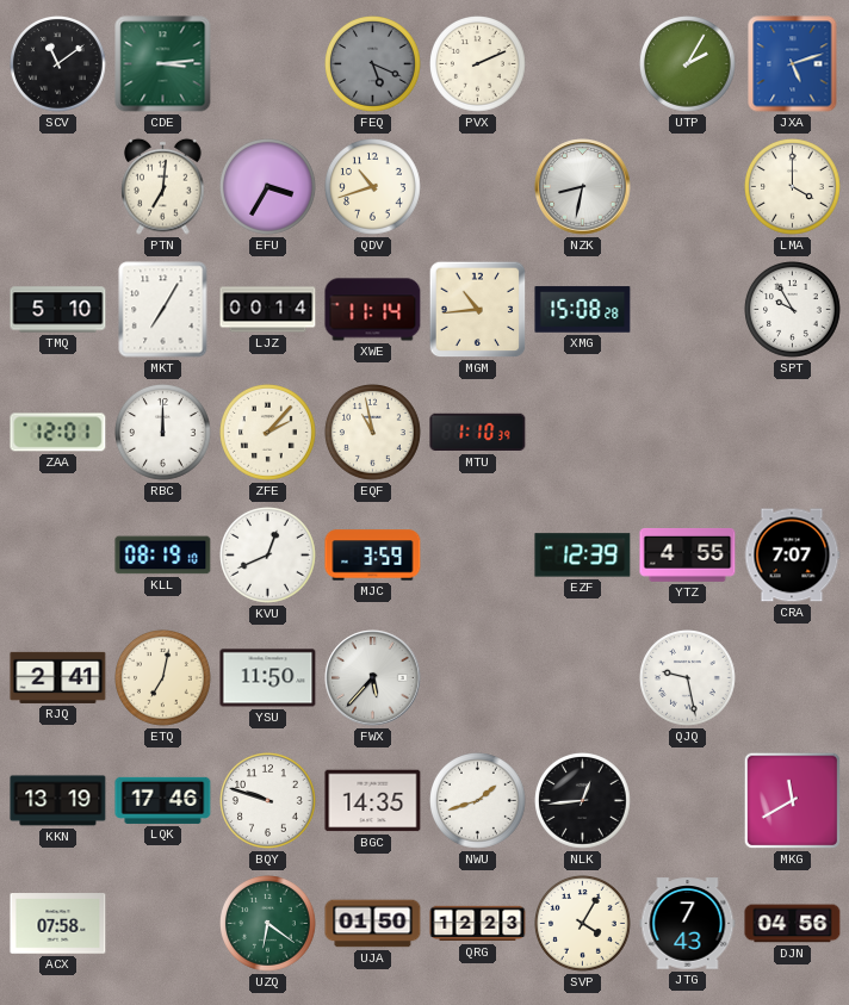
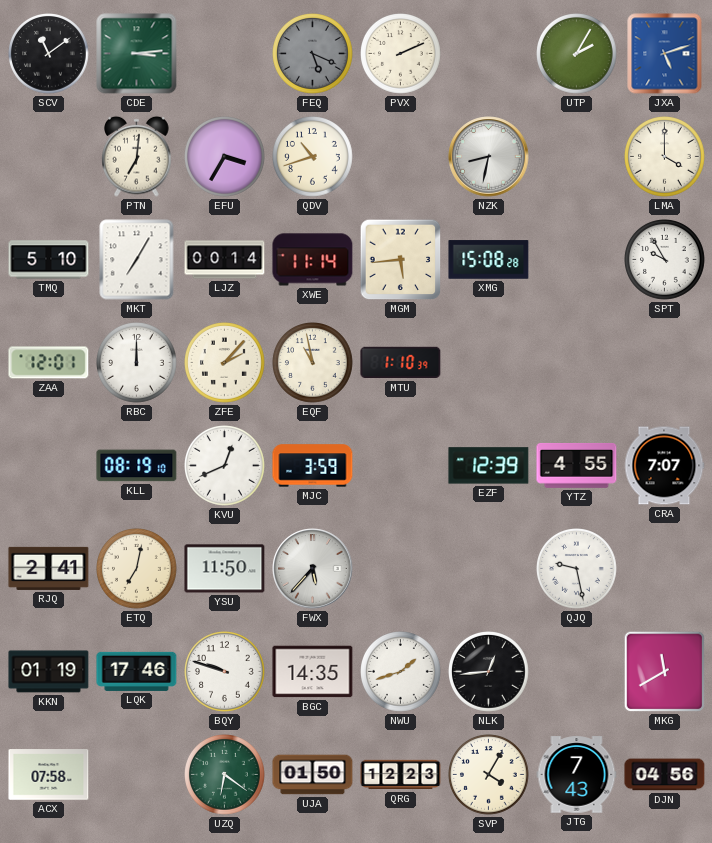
MGM: 10:44 -> 5:44 (401, 260)
KKN: 13:19 -> 01:19 (49, 672)
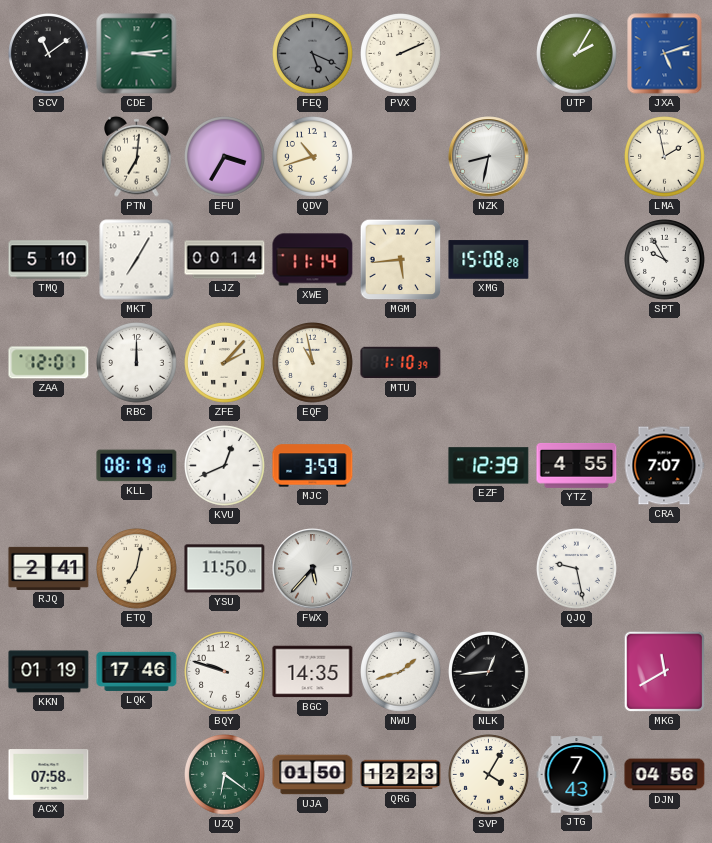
LMA: 4:00 -> 1:58 (665, 157)
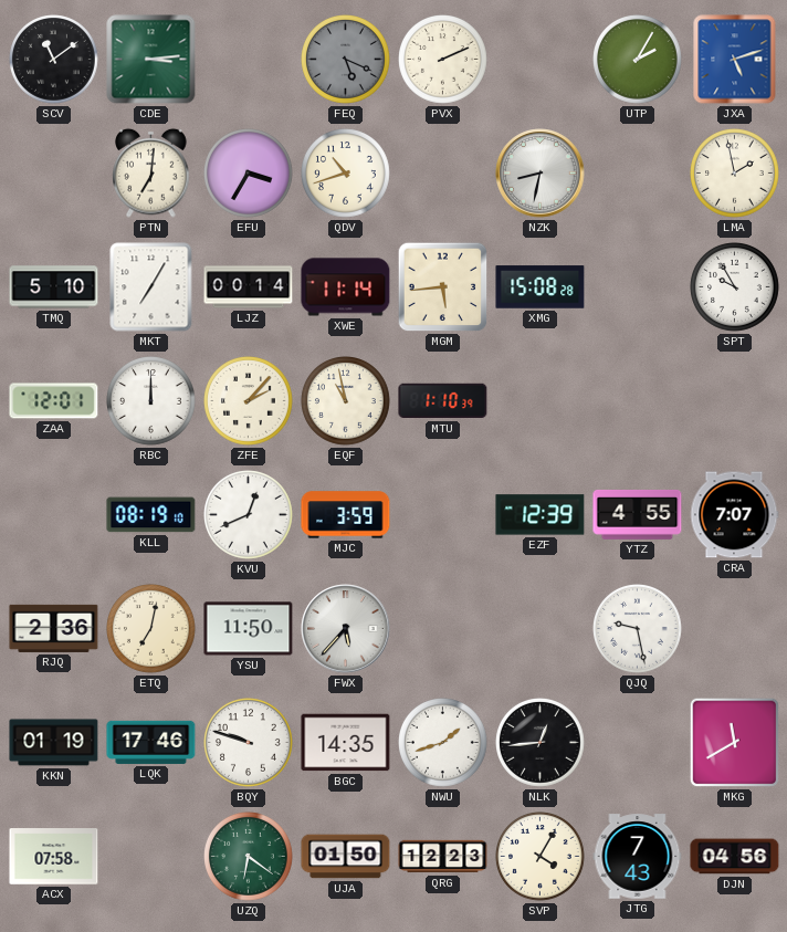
RJQ: 2:41 -> 2:36 (54, 628)
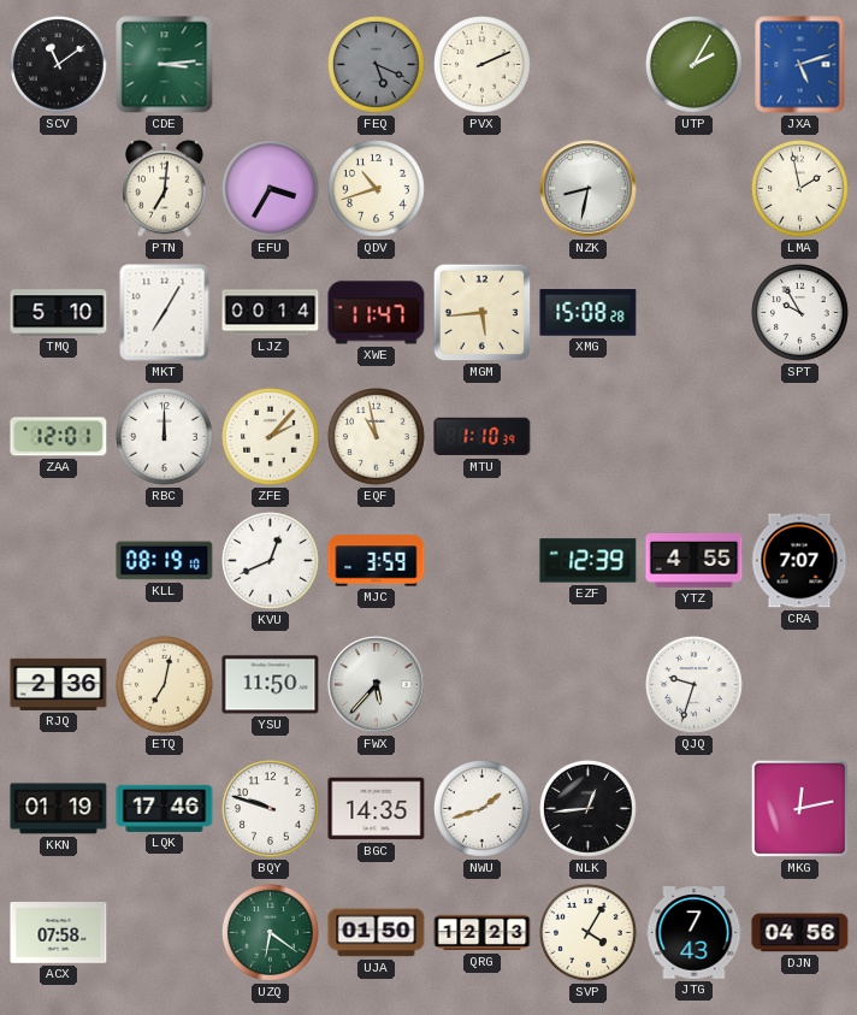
XWE: 11:14 -> 11:47 (377, 313)
QJQ: 9:28 -> 9:33 (695, 685)
MKG: 11:40 -> 12:13 (800, 809)
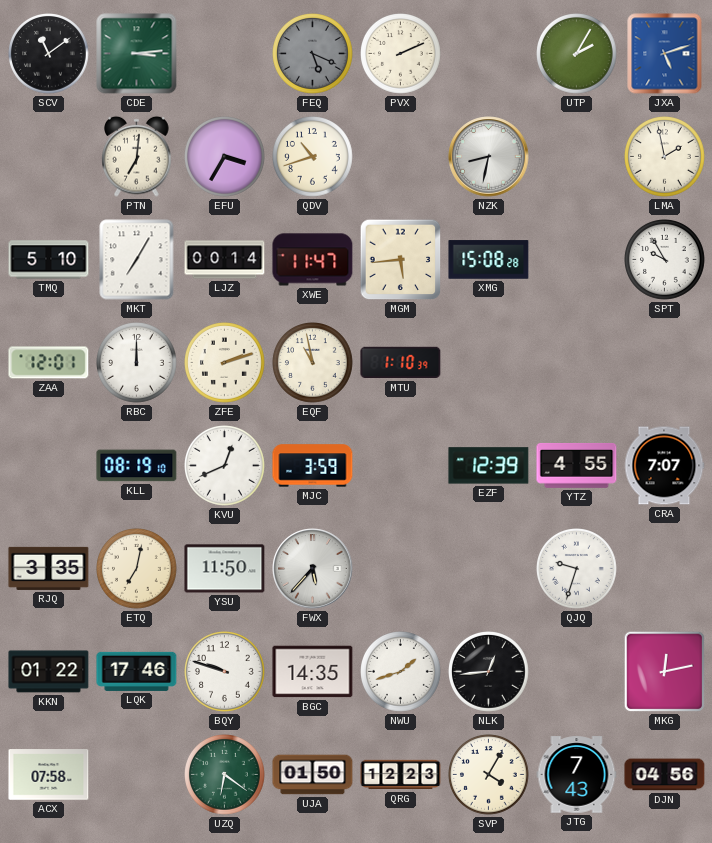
ZFE: 2:07 -> 2:12 (225, 363)
RJQ: 2:36 -> 3:35 (49, 568)
KKN: 01:19 -> 01:22 (49, 672)
